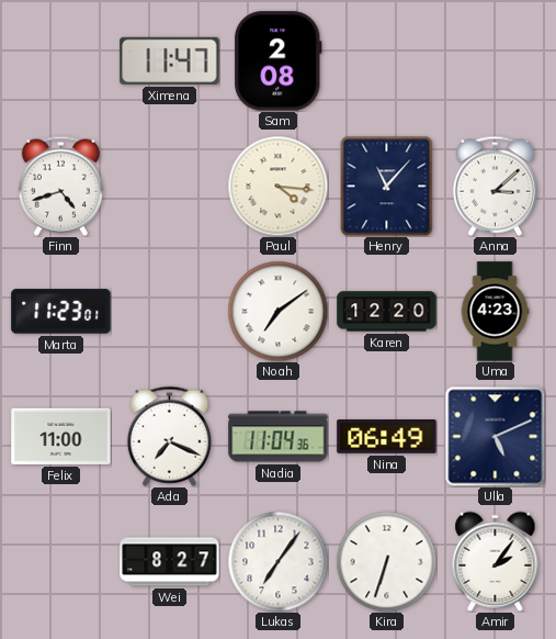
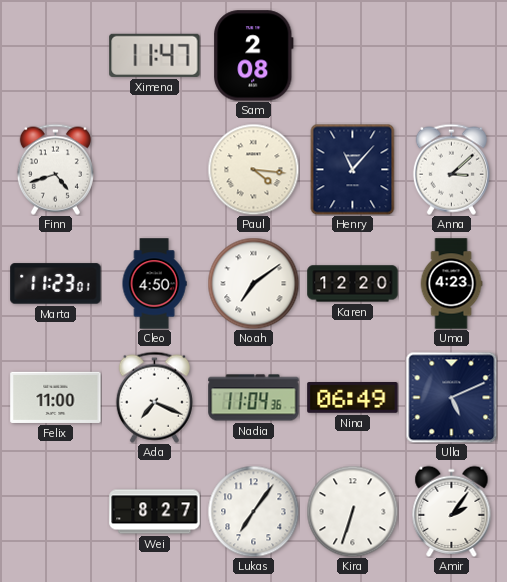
Cleo: none -> 4:50 (154, 284)
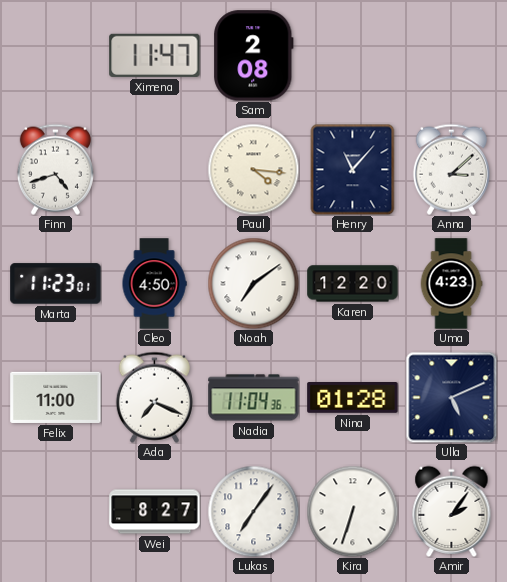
Nina: 06:49 -> 01:28 (353, 398)
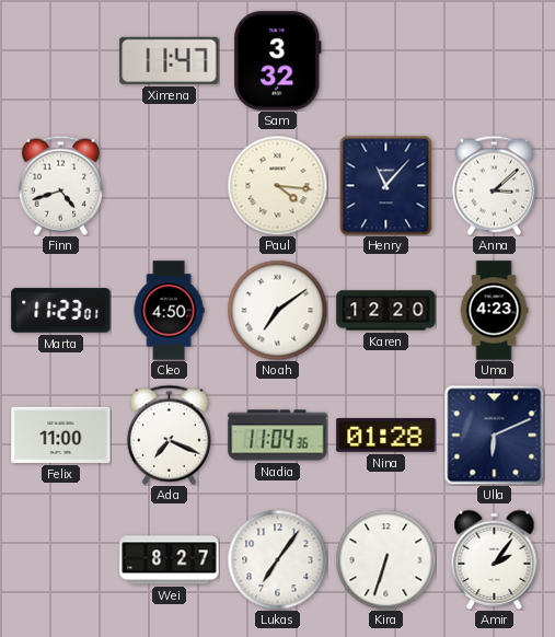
Sam: 2:08 -> 3:32 (278, 61)
Ulla: 5:11 -> 6:11 (494, 435)
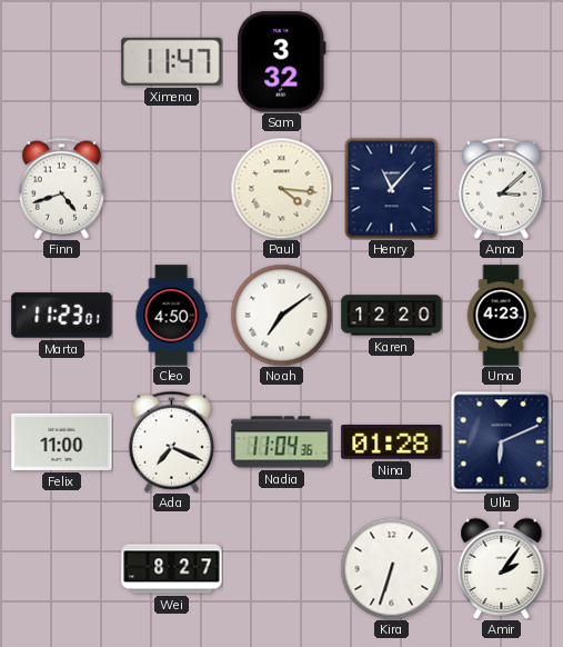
Lukas: 7:06 -> none (277, 559)
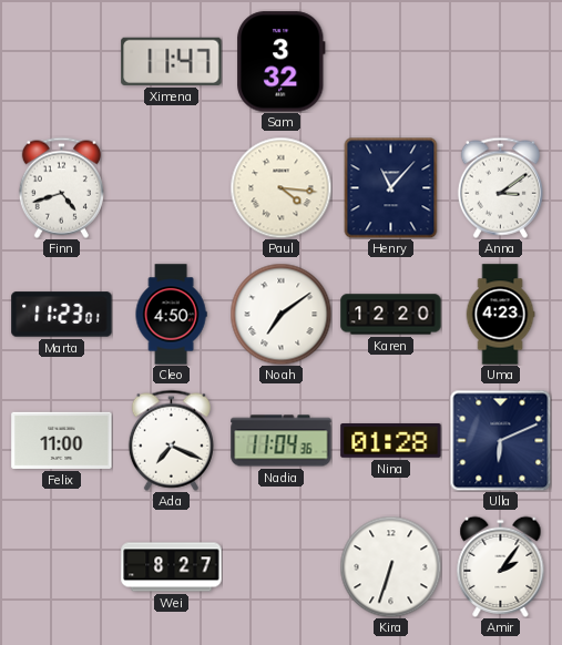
Anna: 3:08 -> 3:09 (500, 187)
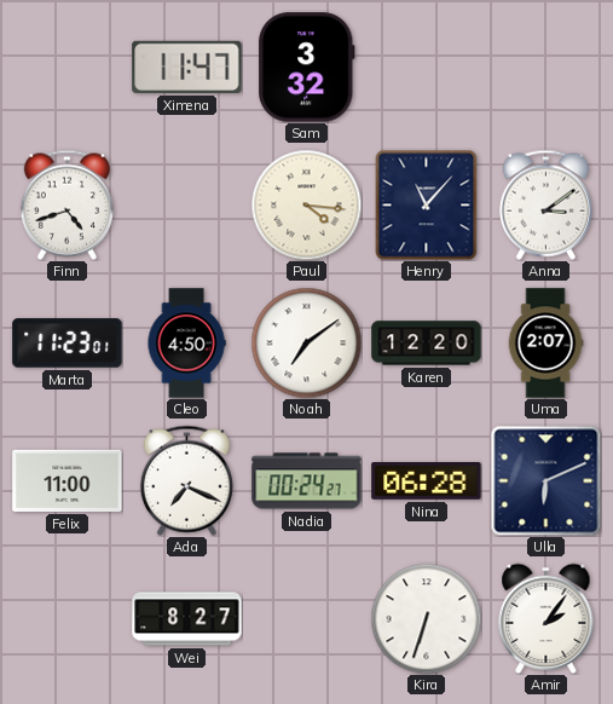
Uma: 4:23 -> 2:07 (545, 344)
Nadia: 11:04 -> 00:24 (307, 481)
Nina: 01:28 -> 06:28 (427, 481)
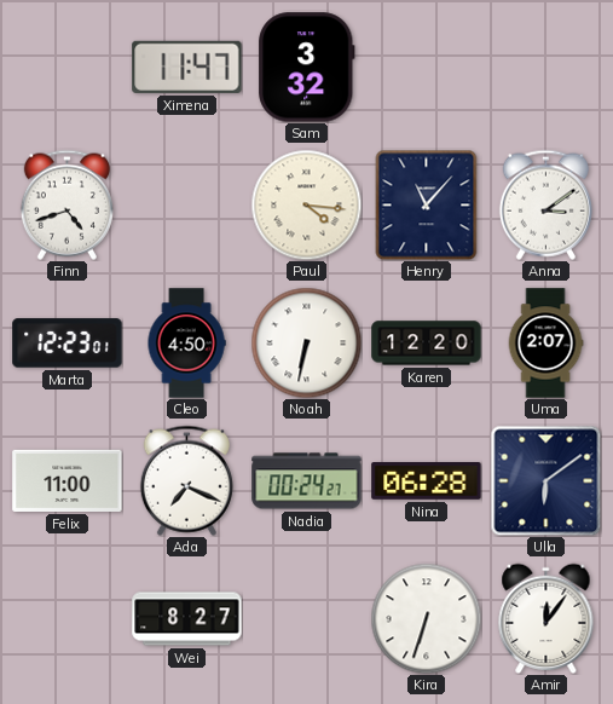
Marta: 11:23 -> 12:23 (68, 344)
Noah: 7:09 -> 6:32 (306, 342)
Ulla: 6:11 -> 6:09 (545, 480)
Amir: 2:06 -> 12:06 (547, 618)
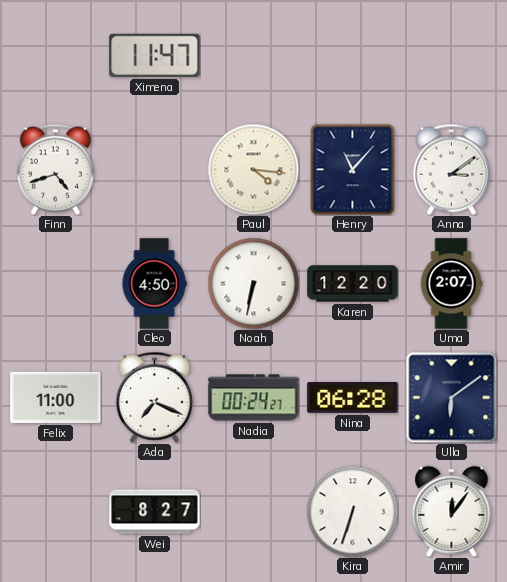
Sam: 3:32 -> none (307, 68)
Marta: 12:23 -> none (68, 344)
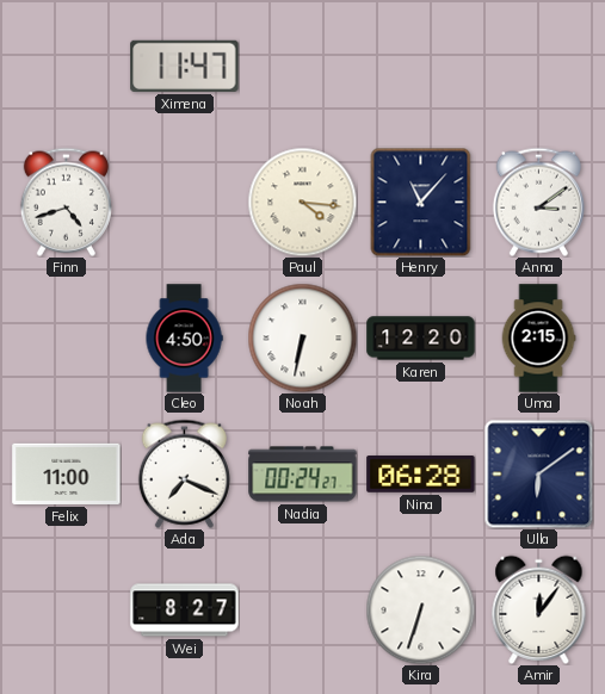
Uma: 2:07 -> 2:15 (538, 339)
